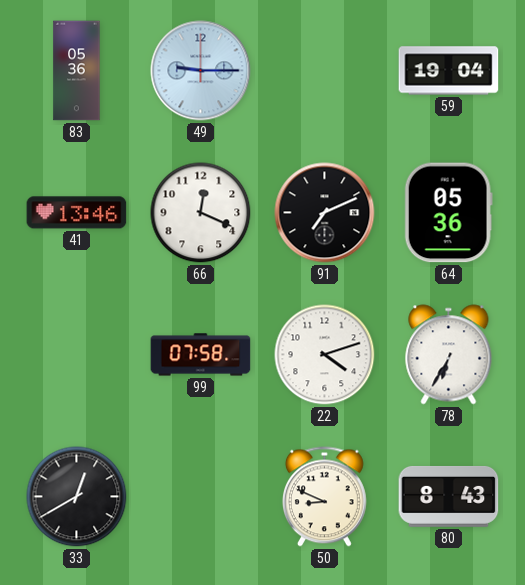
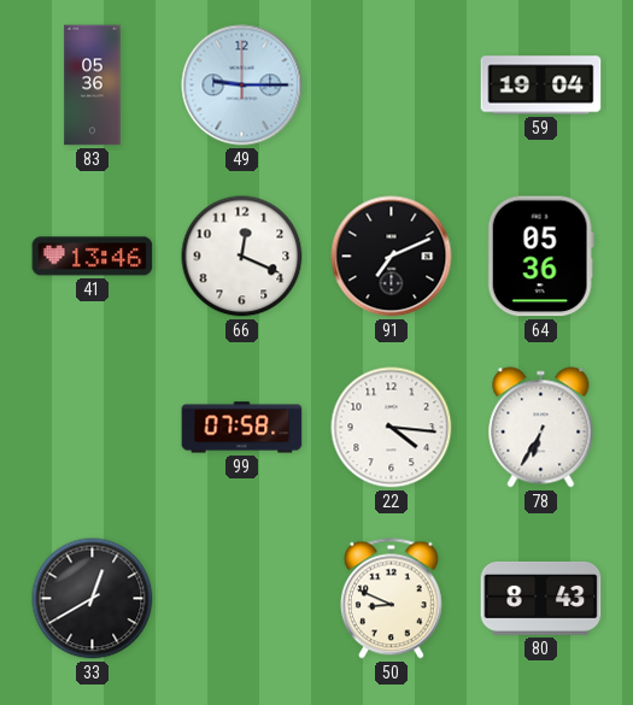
22: 4:12 -> 4:16 (392, 428)
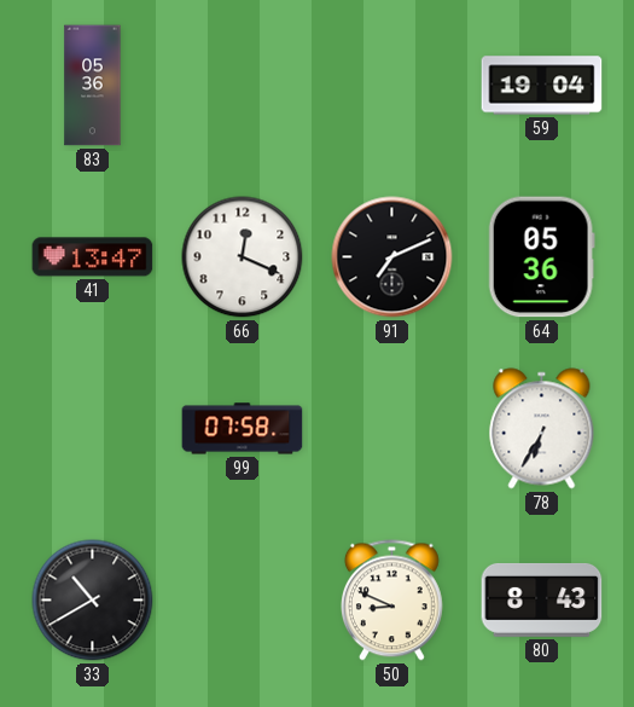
49: 9:15 -> none (242, 86)
41: 13:46 -> 13:47 (93, 257)
22: 4:16 -> none (392, 428)
33: 12:40 -> 10:40 (93, 601)
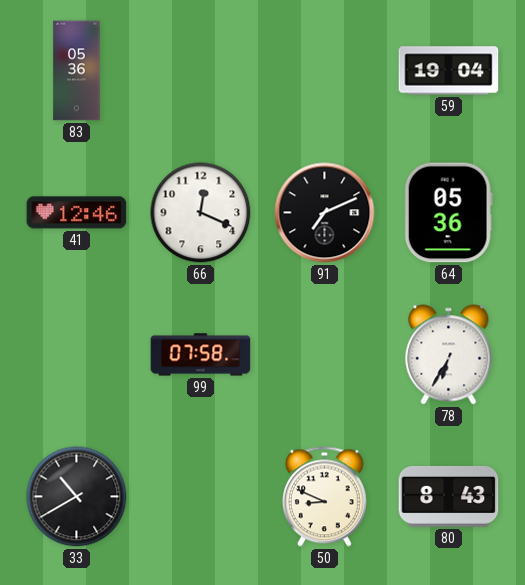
41: 13:47 -> 12:46 (77, 213)
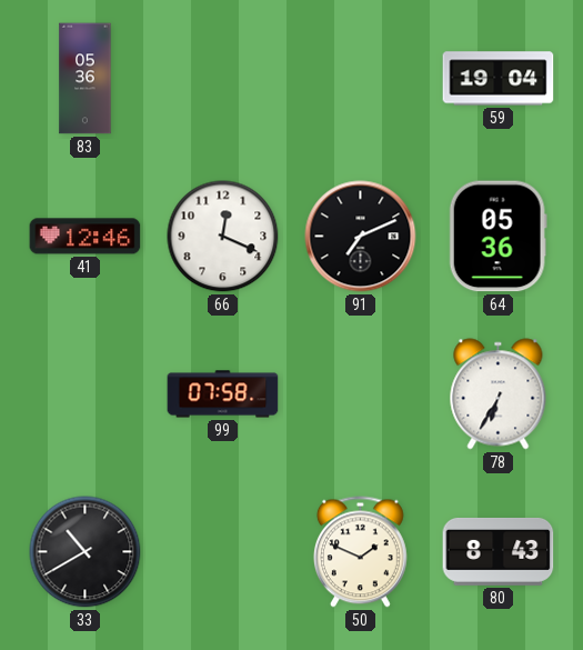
50: 8:49 -> 1:49 (360, 552)
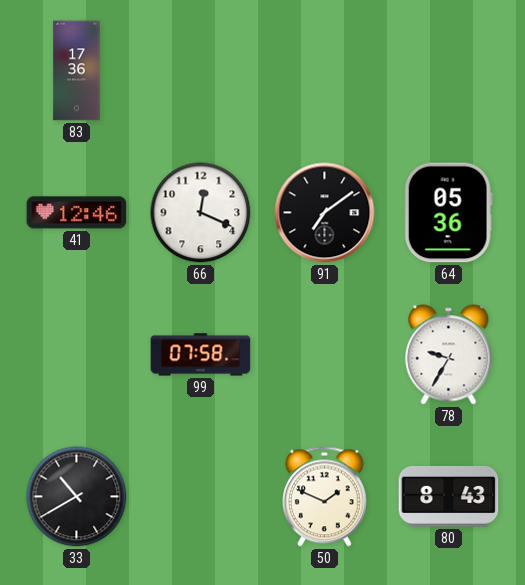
83: 05:36 -> 17:36 (77, 71)
59: 19:04 -> none (499, 79)
91: 7:11 -> 7:09 (325, 213)
78: 6:35 -> 9:35 (449, 355)
